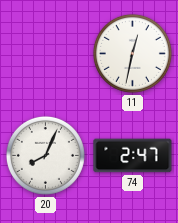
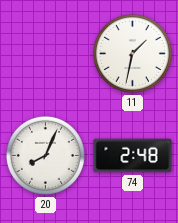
11: 12:32 -> 1:32 (132, 53)
74: 2:47 -> 2:48 (133, 156)
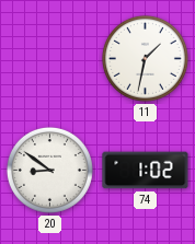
20: 8:04 -> 8:51 (49, 170)
74: 2:48 -> 1:02 (146, 171)
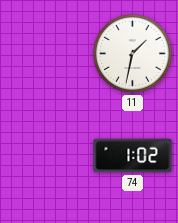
20: 8:51 -> none (49, 170)
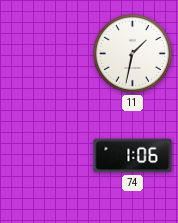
74: 1:02 -> 1:06 (133, 156)
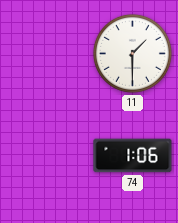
11: 1:32 -> 1:30 (132, 53)
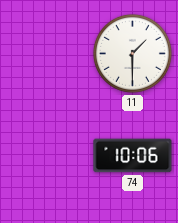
74: 1:06 -> 10:06 (133, 156)
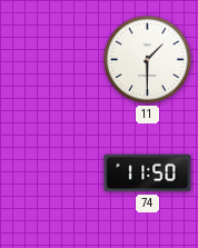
74: 10:06 -> 11:50 (148, 173)
